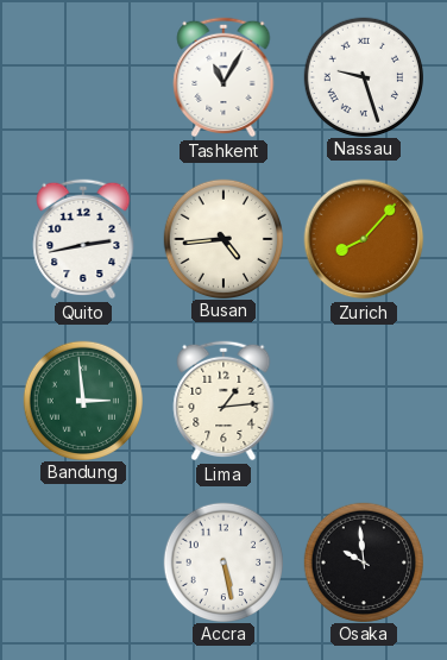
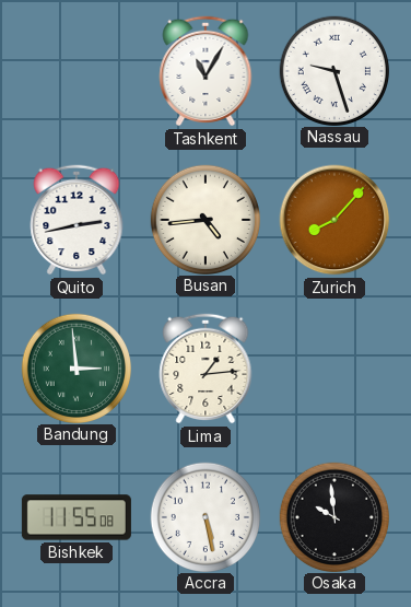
Bishkek: none -> 11:55 (77, 517)
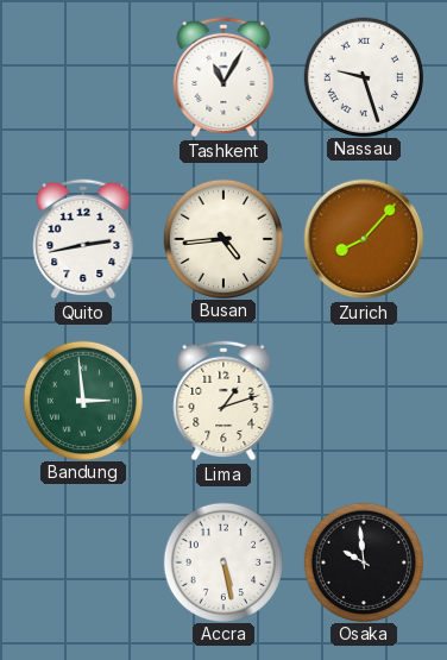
Lima: 1:14 -> 1:12 (223, 401)
Bishkek: 11:55 -> none (77, 517)
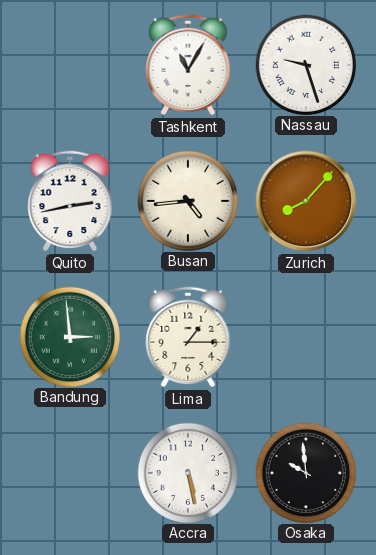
Lima: 1:12 -> 1:15 (188, 337)
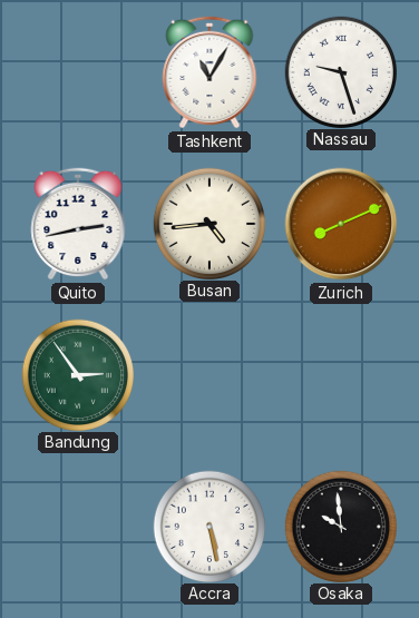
Zurich: 8:07 -> 8:11 (341, 224)
Bandung: 2:59 -> 2:54 (77, 374)
Lima: 1:15 -> none (188, 337)
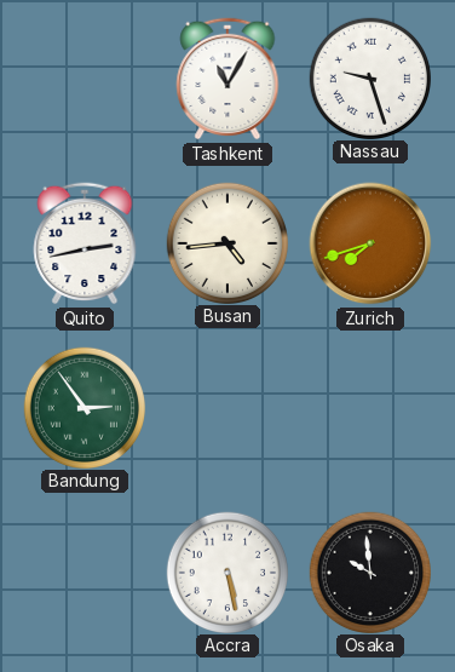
Zurich: 8:11 -> 7:42 (370, 243)
